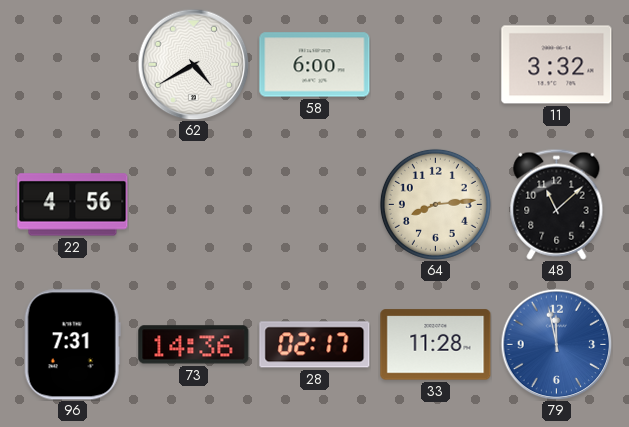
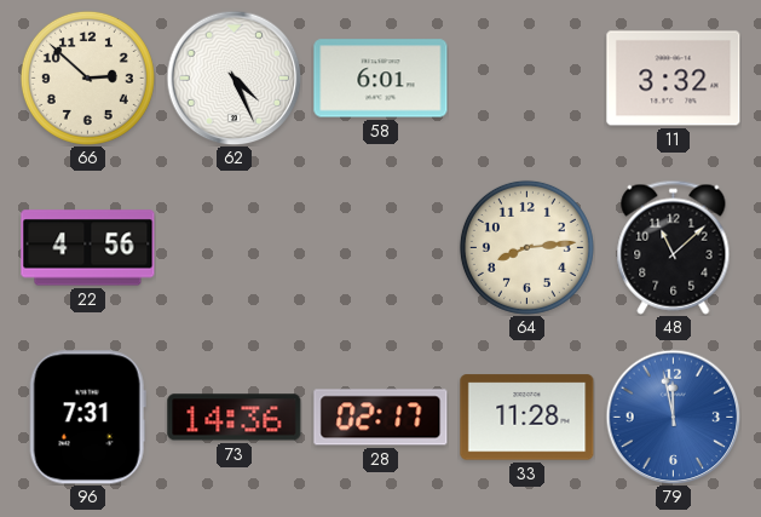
66: none -> 2:52 (87, 77)
62: 4:40 -> 4:26 (234, 77)
58: 6:00 -> 6:01 (381, 79)
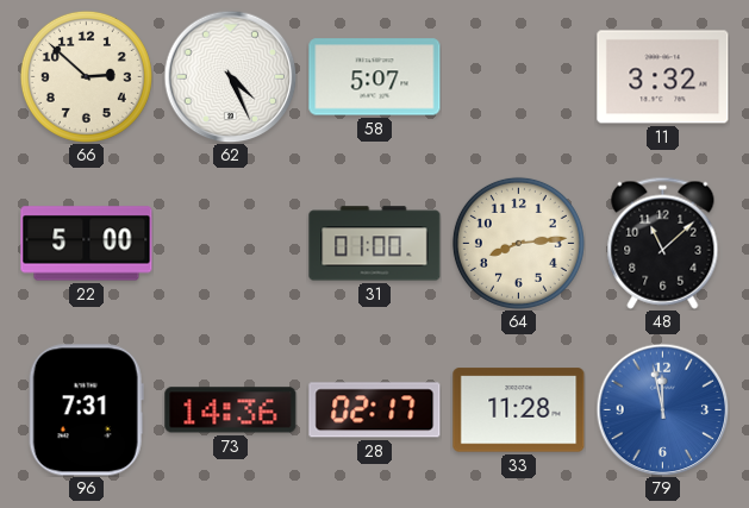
58: 6:01 -> 5:07 (375, 77)
22: 4:56 -> 5:00 (87, 244)
31: none -> 01:00 (375, 244)
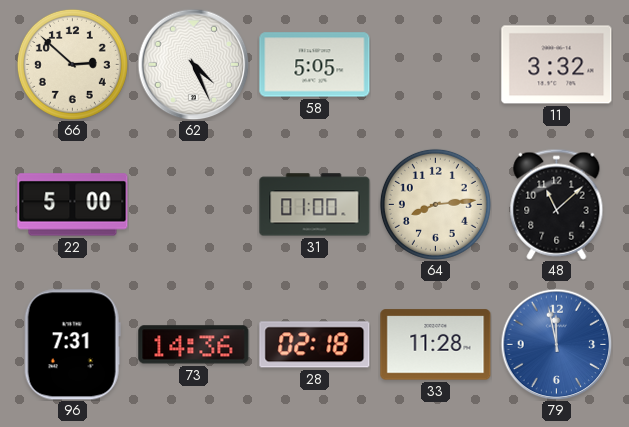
58: 5:07 -> 5:05 (315, 65)
28: 02:17 -> 02:18 (315, 345)
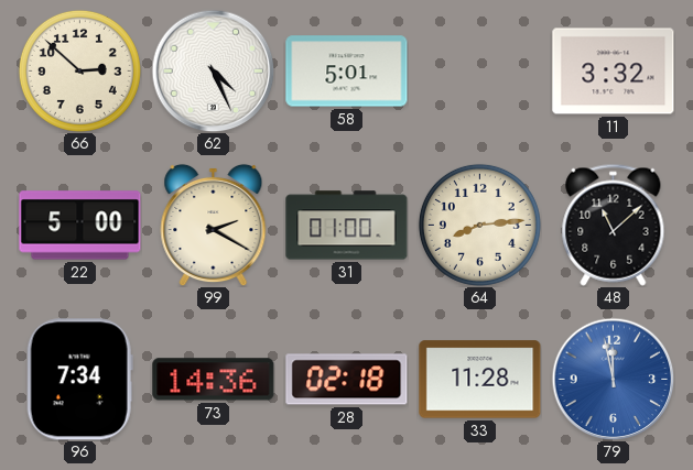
58: 5:05 -> 5:01 (347, 72)
99: none -> 2:20 (214, 225)
96: 7:31 -> 7:34 (79, 380)
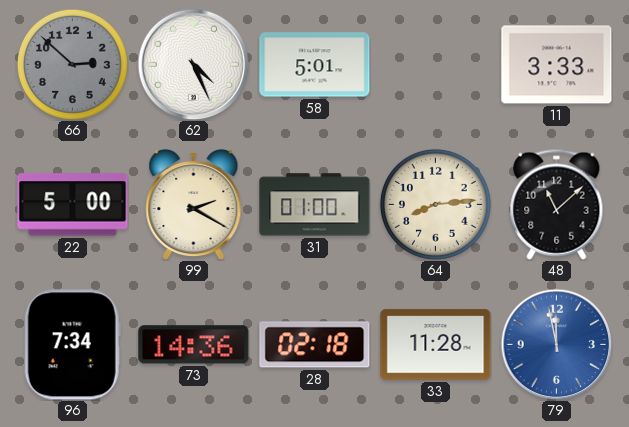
66 dial: cream -> grey (72, 64)
11: 3:32 -> 3:33 (557, 65)
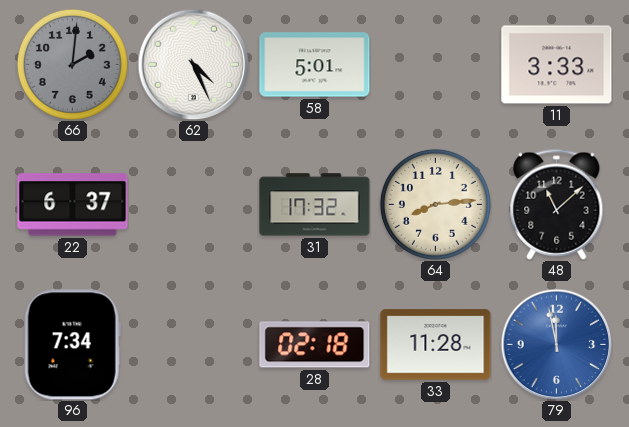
66: 2:52 -> 2:01 (72, 64)
22: 5:00 -> 6:37 (73, 205)
99: 2:20 -> none (194, 204)
31: 01:00 -> 17:32 (315, 205)
73: 14:36 -> none (194, 345)
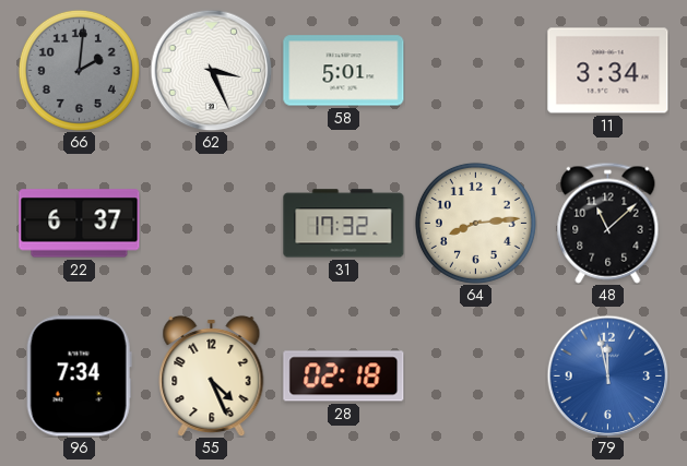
62: 4:26 -> 3:26 (211, 70)
11: 3:33 -> 3:34 (608, 71)
55: none -> 4:26 (212, 375)
33: 11:28 -> none (436, 345)
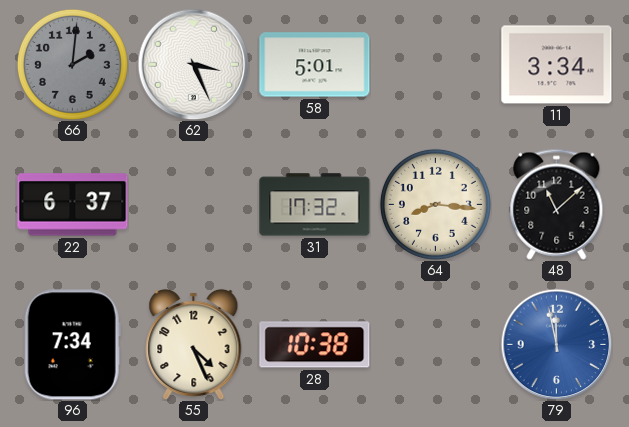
64: 8:14 -> 8:16 (435, 204)
28: 02:18 -> 10:38 (315, 345)
